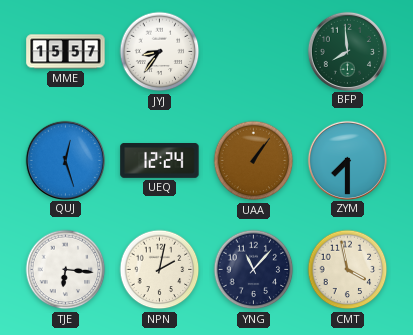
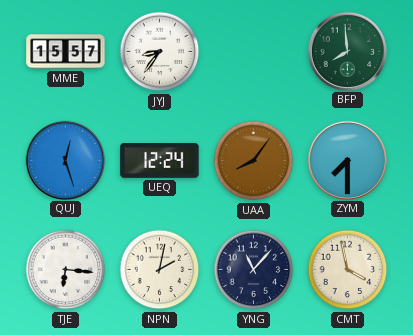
UAA: 1:06 -> 8:06 (254, 161)
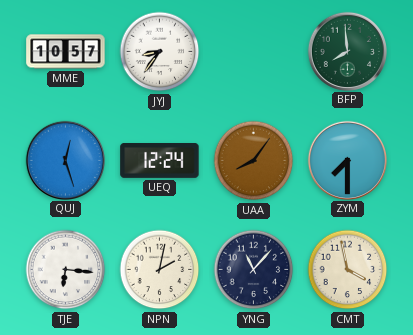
MME: 15:57 -> 10:57 (66, 52)
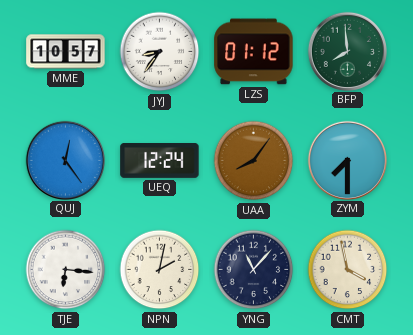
LZS: none -> 01:12 (254, 52)
QUJ: 12:27 -> 12:24 (65, 160)
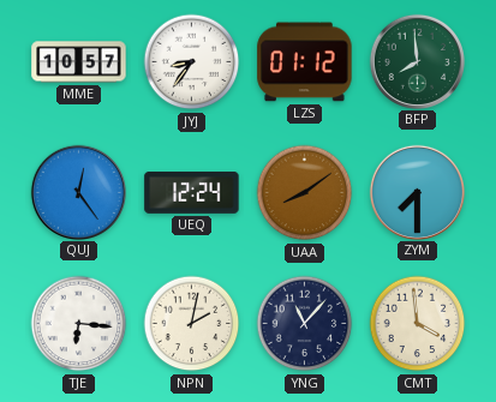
UAA: 8:06 -> 8:09 (305, 193)
CMT: 3:58 -> 3:59 (418, 324)
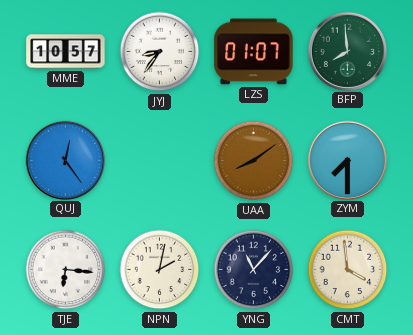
LZS: 01:12 -> 01:07 (254, 52)
UEQ: 12:24 -> none (192, 193)
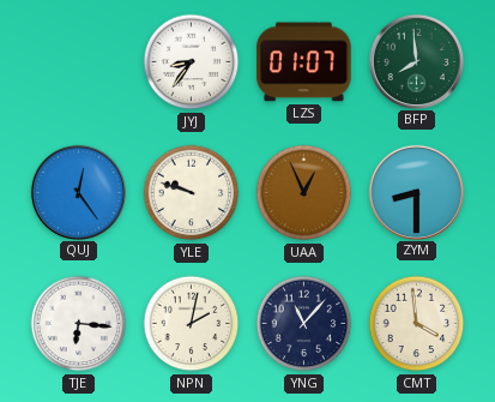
MME: 10:57 -> none (66, 52)
YLE: none -> 9:48 (192, 193)
UAA: 8:09 -> 12:56 (304, 193)
ZYM: 7:30 -> 8:30 (416, 192)
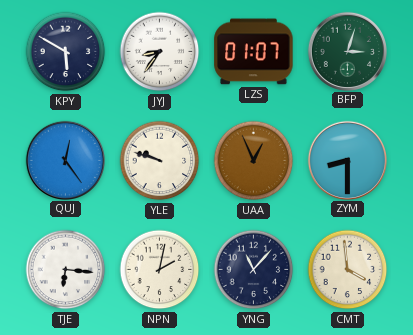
KPY: none -> 5:50 (66, 52)
BFP: 7:59 -> 3:03 (347, 51)
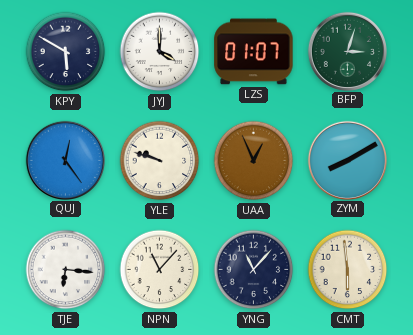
JYJ: 8:36 -> 4:00 (160, 52)
ZYM: 8:30 -> 8:10 (347, 160)
NPN: 2:02 -> 11:07 (160, 270)
CMT: 3:59 -> 5:59 (348, 270)
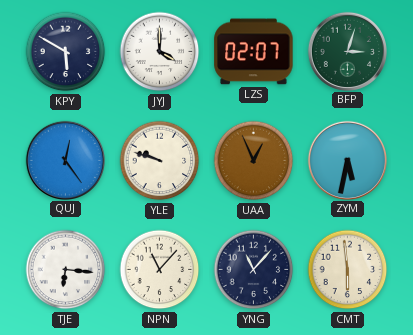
LZS: 01:07 -> 02:07 (254, 52)
ZYM: 8:10 -> 5:32 (347, 160)
